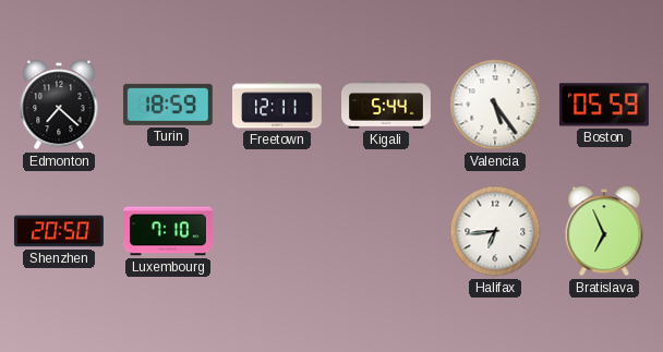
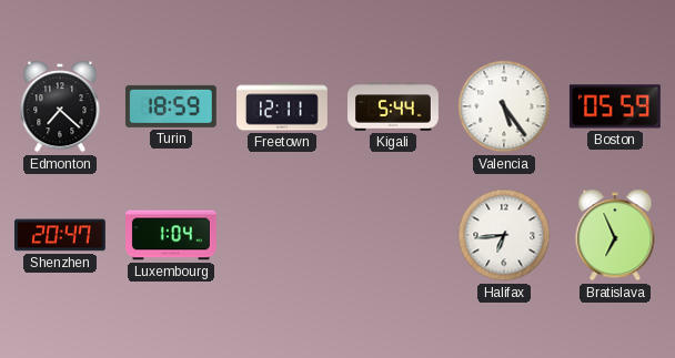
Shenzhen: 20:50 -> 20:47 (60, 235)
Luxembourg: 7:10 -> 1:04 (172, 235)
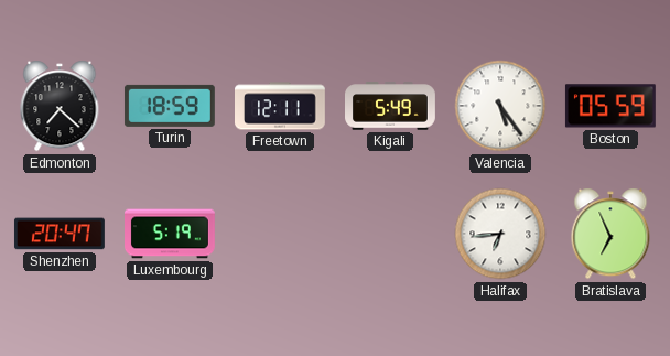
Kigali: 5:44 -> 5:49 (391, 106)
Luxembourg: 1:04 -> 5:19 (171, 234)
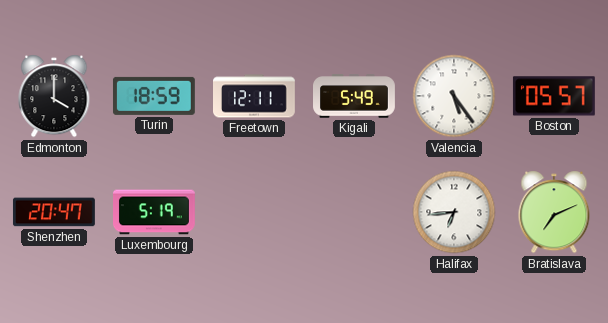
Edmonton: 7:22 -> 4:00 (54, 96)
Boston: 05:59 -> 05:57 (554, 96)
Bratislava: 6:56 -> 7:11 (554, 212)
